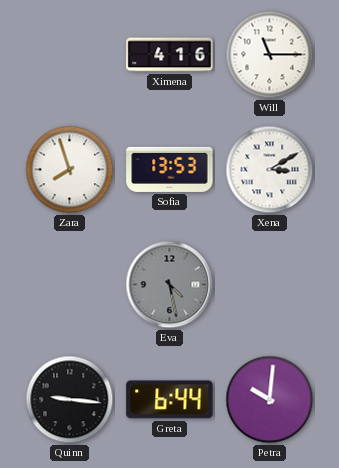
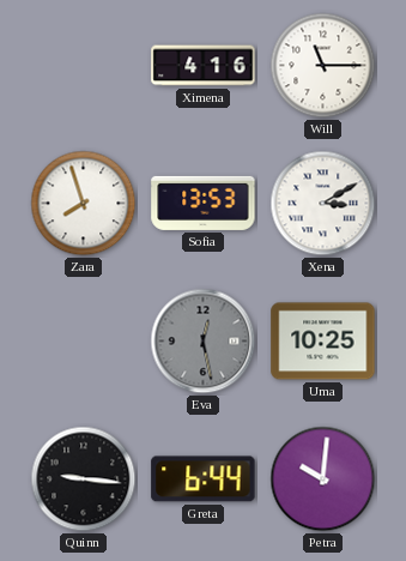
Eva: 4:28 -> 12:28 (204, 342)
Uma: none -> 10:25 (323, 342)
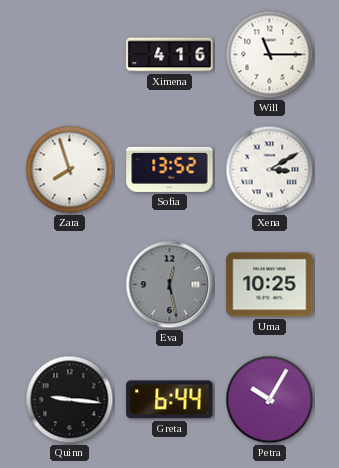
Sofia: 13:53 -> 13:52 (170, 169)
Petra: 10:01 -> 10:05 (270, 400)
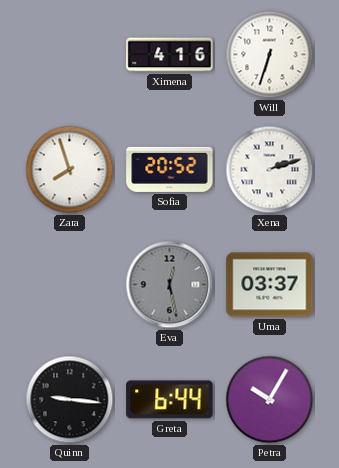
Will: 11:15 -> 6:33 (270, 55)
Sofia: 13:52 -> 20:52 (170, 169)
Xena: 3:10 -> 2:12 (270, 170)
Uma: 10:25 -> 03:37 (270, 285)
